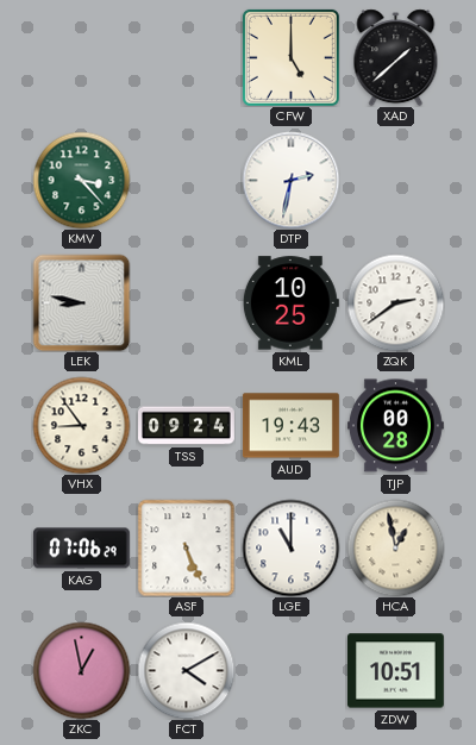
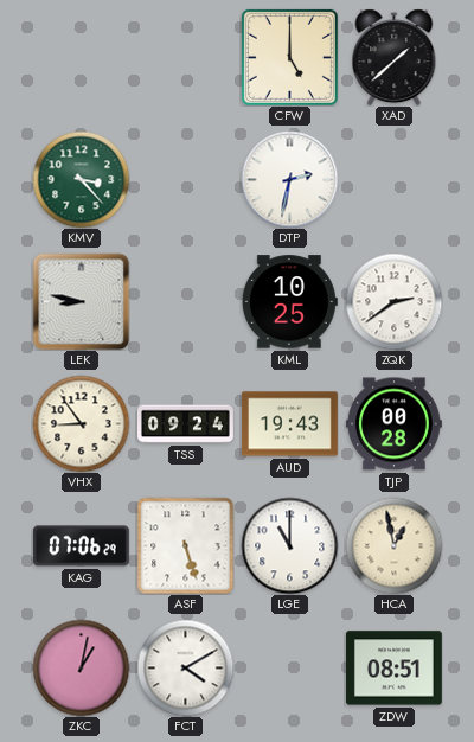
ASF: 5:26 -> 5:27 (185, 545)
ZKC: 12:58 -> 1:02 (81, 667)
ZDW: 10:51 -> 08:51 (393, 669)
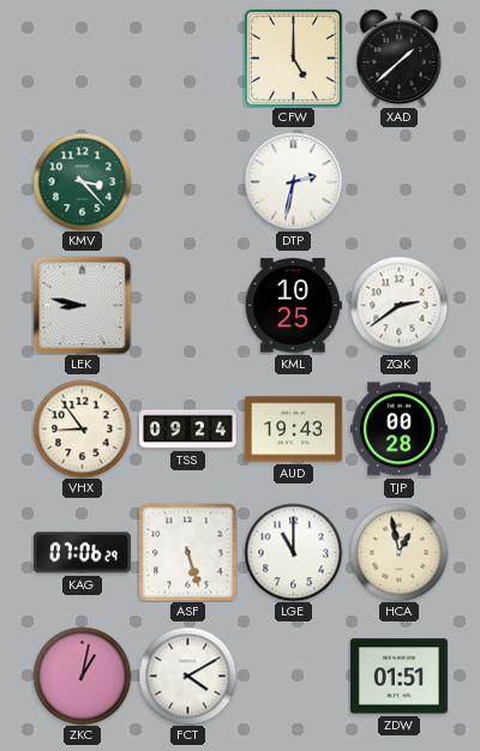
ZDW: 08:51 -> 01:51 (398, 677)
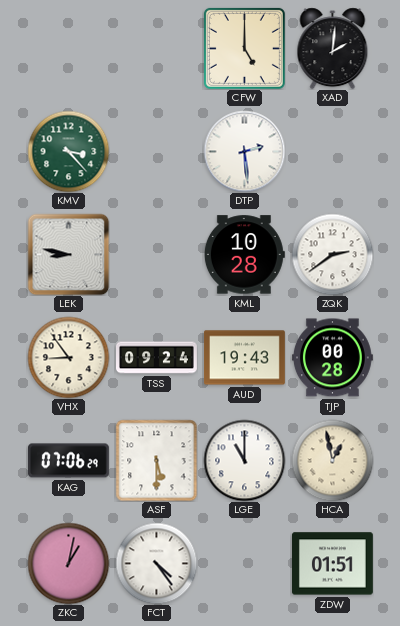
XAD: 1:38 -> 2:01 (333, 48)
DTP: 2:32 -> 2:29 (244, 151)
KML: 10:25 -> 10:28 (244, 255)
ASF: 5:27 -> 5:30 (156, 460)
FCT: 4:10 -> 4:24 (156, 563)
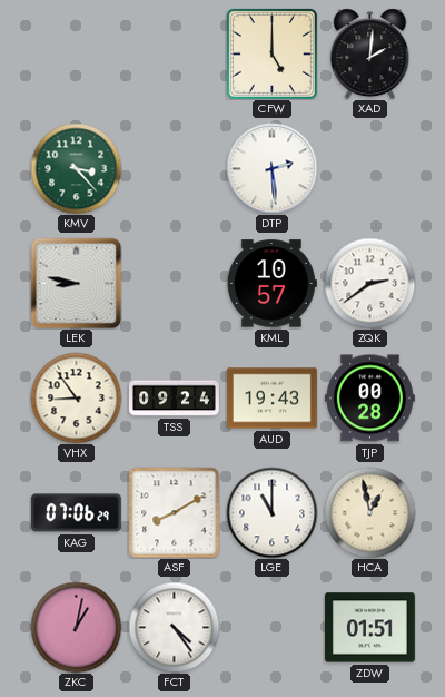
KML: 10:28 -> 10:57 (271, 284)
ASF: 5:30 -> 8:10 (174, 512)
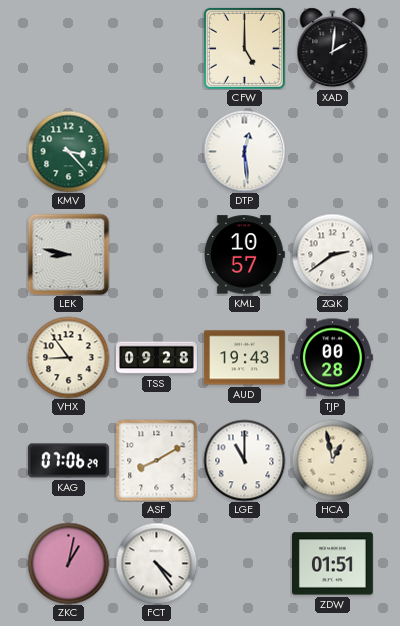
DTP: 2:29 -> 12:29 (244, 151)
TSS: 09:24 -> 09:28 (157, 358)
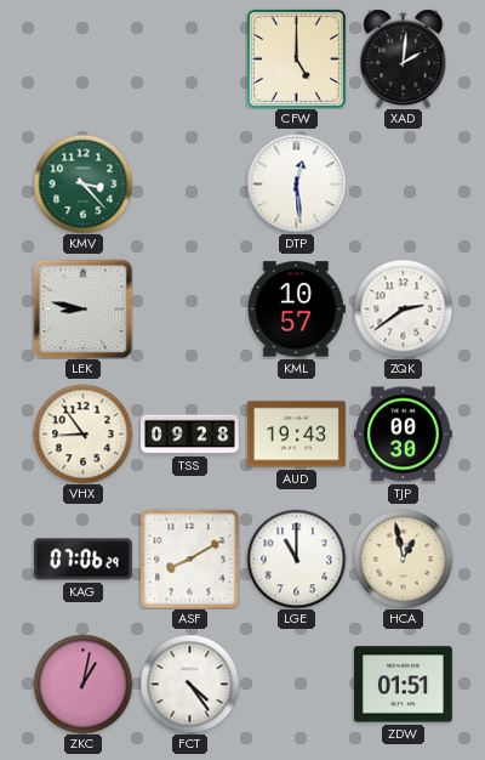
TJP: 00:28 -> 00:30 (403, 435)
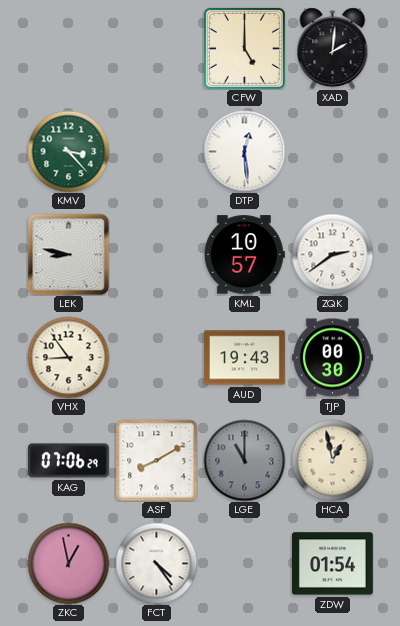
TSS: 09:28 -> none (190, 435)
LGE dial: white -> grey (244, 460)
ZKC: 1:02 -> 12:58 (68, 563)
ZDW: 01:51 -> 01:54 (332, 564)
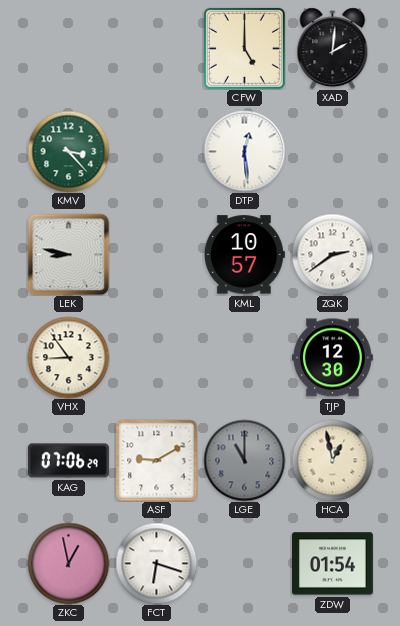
AUD: 19:43 -> none (244, 358)
TJP: 00:30 -> 12:30 (332, 358)
ASF: 8:10 -> 9:10 (156, 460)
FCT: 4:24 -> 6:18 (156, 563)
